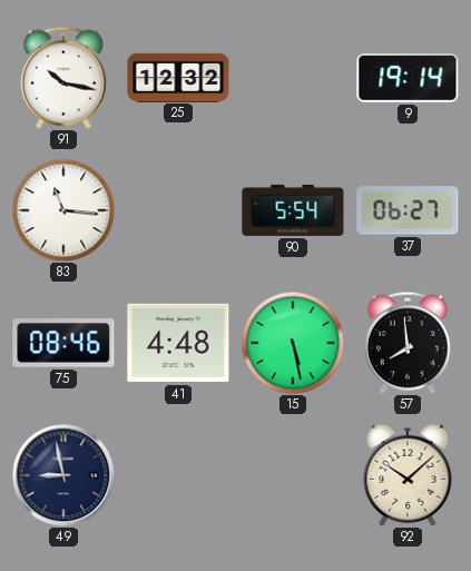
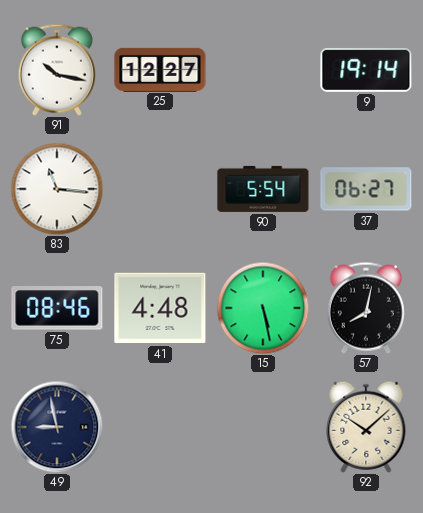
25: 12:32 -> 12:27 (160, 69)
57: 7:59 -> 8:02 (366, 308)
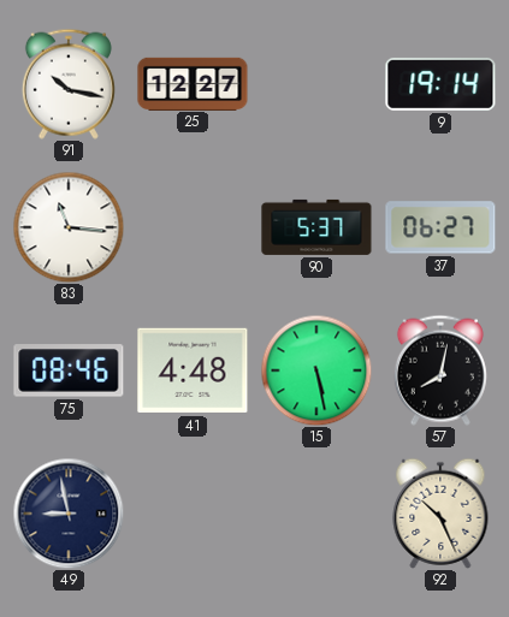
90: 5:54 -> 5:37 (316, 227)
92: 10:08 -> 10:26 (440, 514)
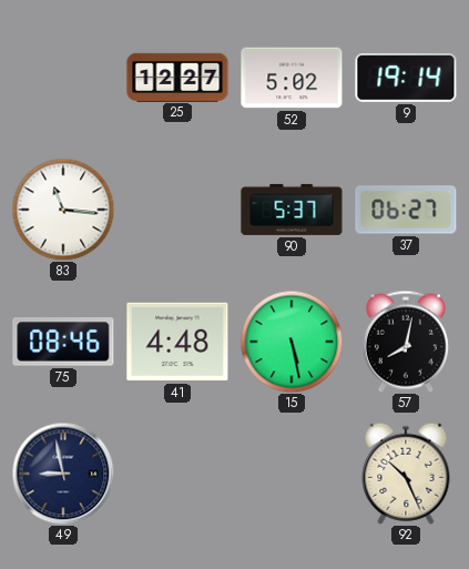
91: 10:17 -> none (69, 84)
52: none -> 5:02 (292, 78)
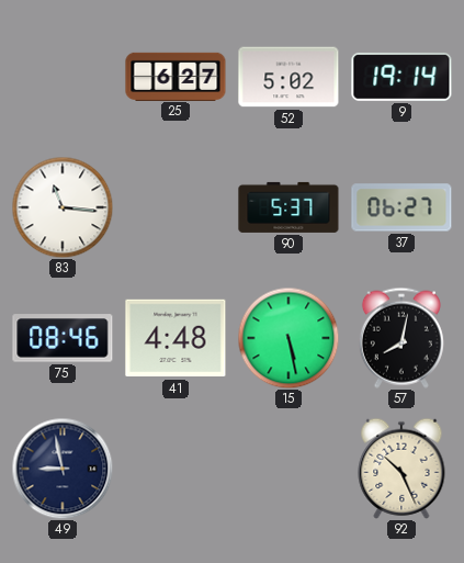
25: 12:27 -> 6:27 (176, 76)
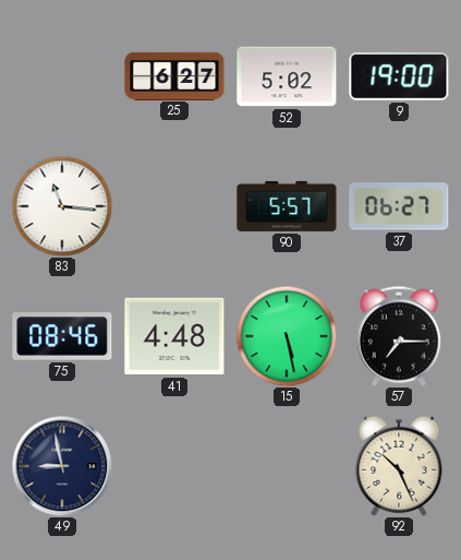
9: 19:14 -> 19:00 (399, 76)
90: 5:37 -> 5:57 (287, 206)
57: 8:02 -> 7:15 (399, 336)
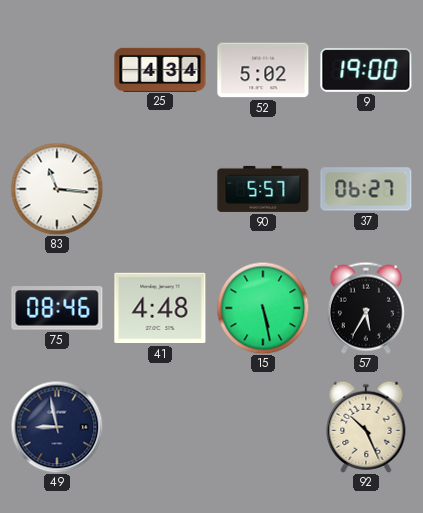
25: 6:27 -> 4:34 (160, 69)
57: 7:15 -> 5:35 (366, 308)
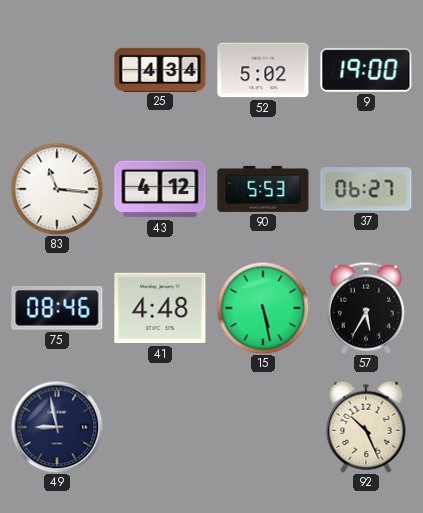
43: none -> 4:12 (160, 189)
90: 5:57 -> 5:53 (263, 189)
